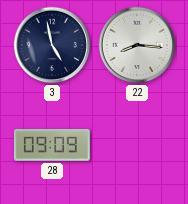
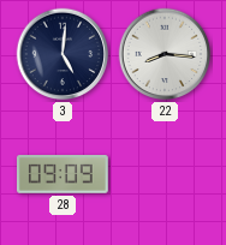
3: 4:58 -> 5:01 (63, 54)
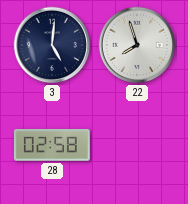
22: 8:16 -> 7:57 (137, 45)
28: 09:09 -> 02:58 (52, 145)
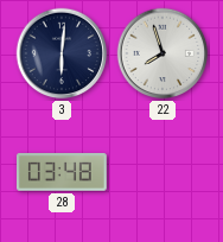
3: 5:01 -> 6:01 (62, 53)
28: 02:58 -> 03:48 (62, 172)
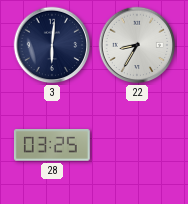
22: 7:57 -> 8:35 (137, 45)
28: 03:48 -> 03:25 (52, 145)
